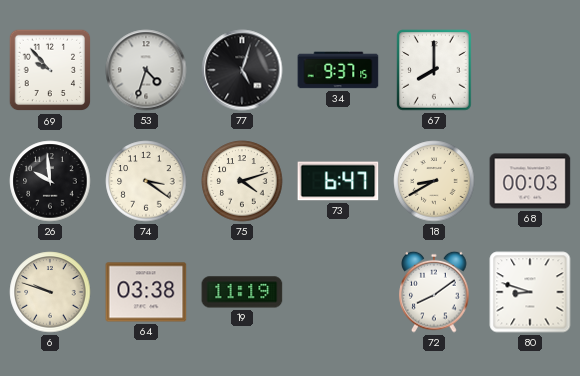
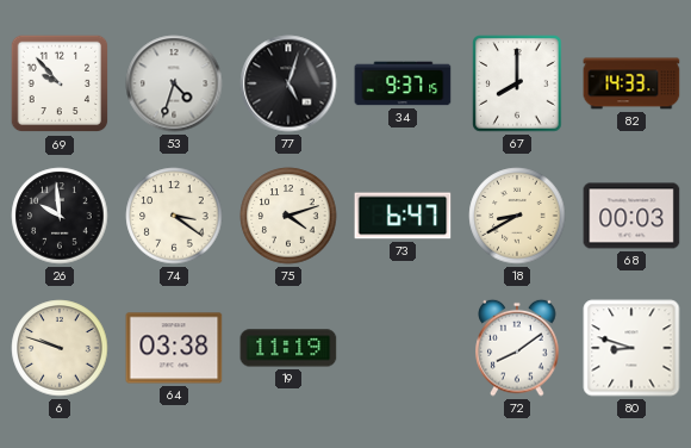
82: none -> 14:33 (631, 83)
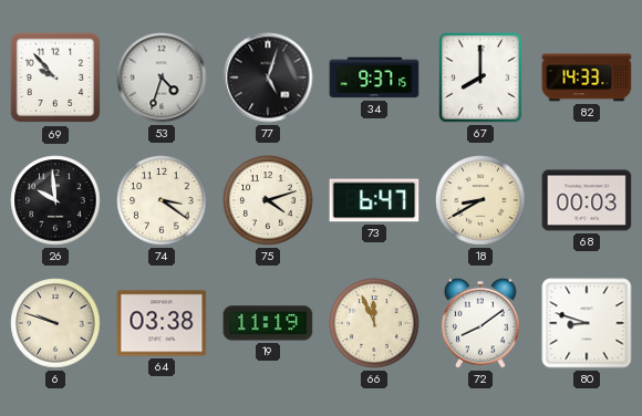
66: none -> 11:56 (374, 323)
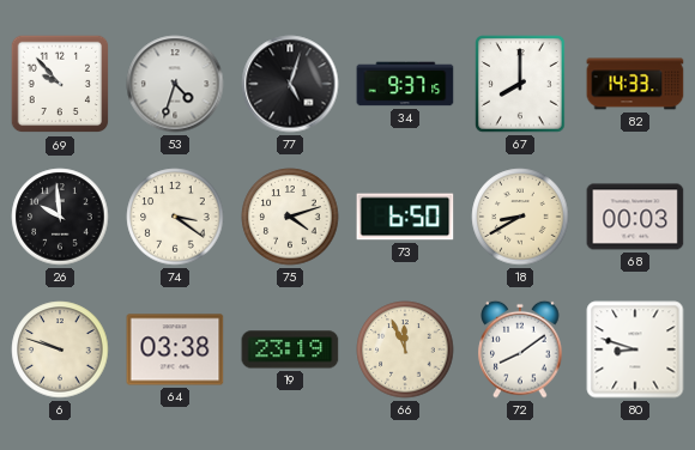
73: 6:47 -> 6:50 (405, 217)
19: 11:19 -> 23:19 (290, 349)
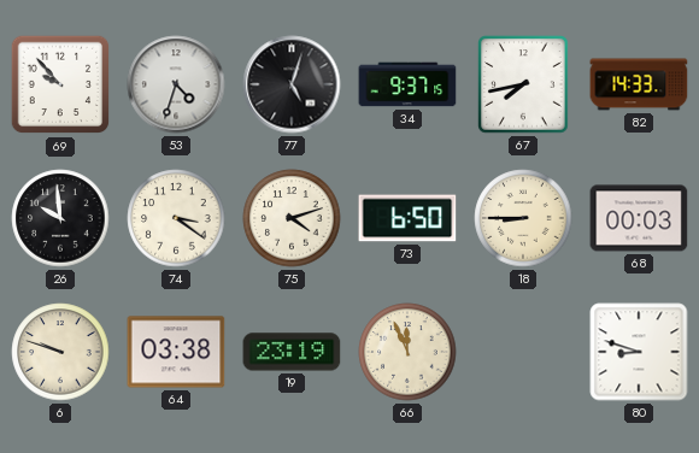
67: 8:00 -> 7:43 (523, 84)
18: 8:40 -> 8:45 (523, 218)
72: 8:09 -> none (520, 349)
